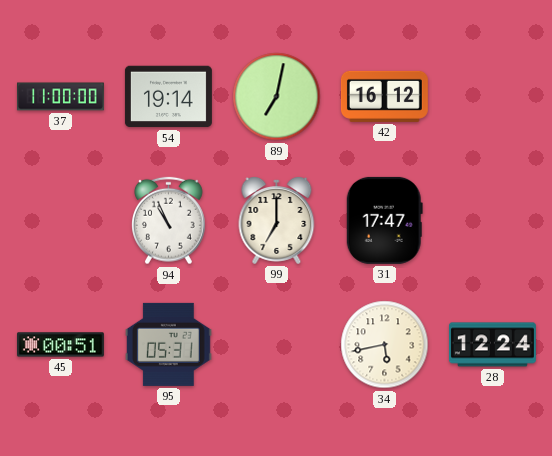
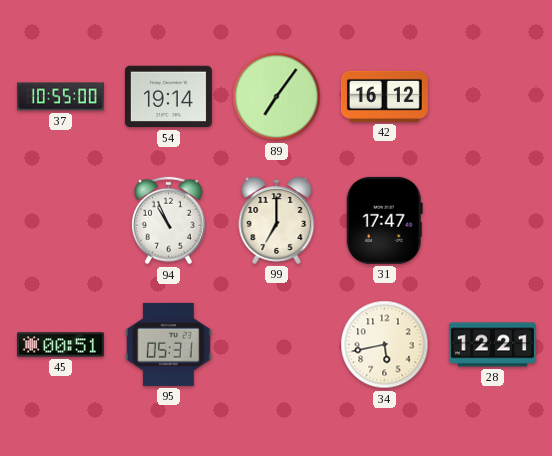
37: 11:00 -> 10:55 (60, 97)
89: 7:02 -> 7:06 (277, 97)
28: 12:24 -> 12:21 (492, 345)
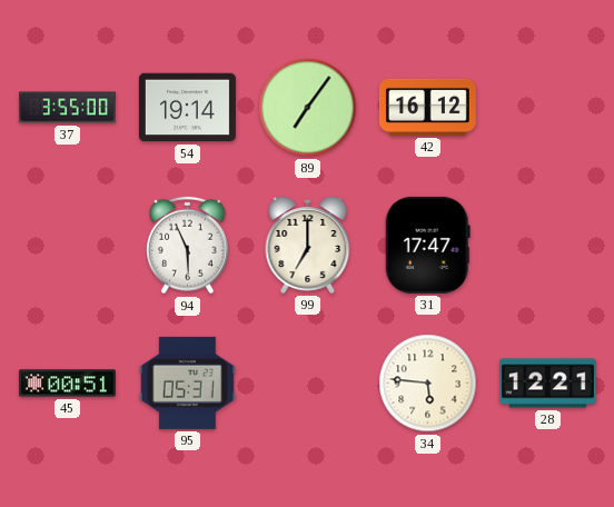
37: 10:55 -> 3:55 (67, 108)
94: 10:56 -> 5:56 (188, 246)
34: 5:43 -> 5:46 (428, 384)
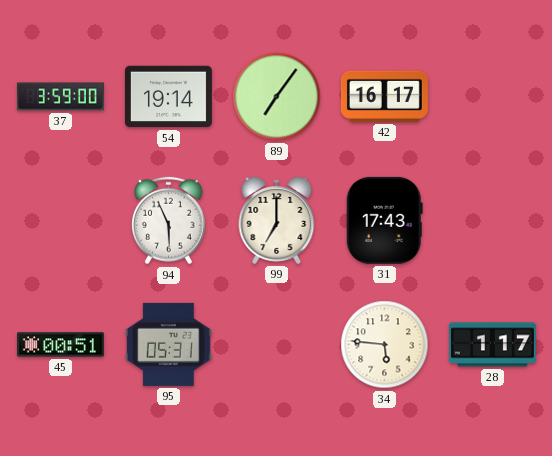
37: 3:55 -> 3:59 (60, 97)
42: 16:12 -> 16:17 (384, 96)
31: 17:47 -> 17:43 (384, 220)
28: 12:21 -> 1:17 (492, 345)
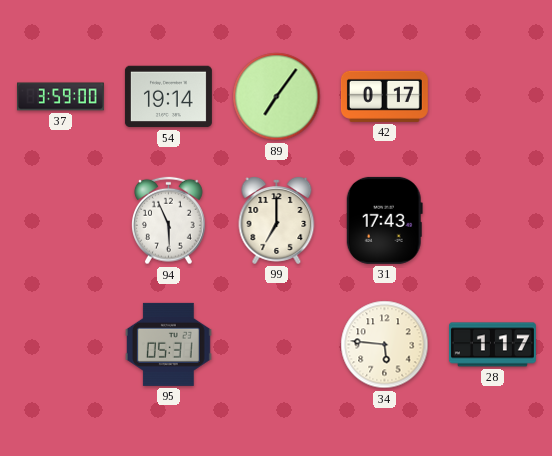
42: 16:17 -> 0:17 (384, 96)
45: 00:51 -> none (60, 345)
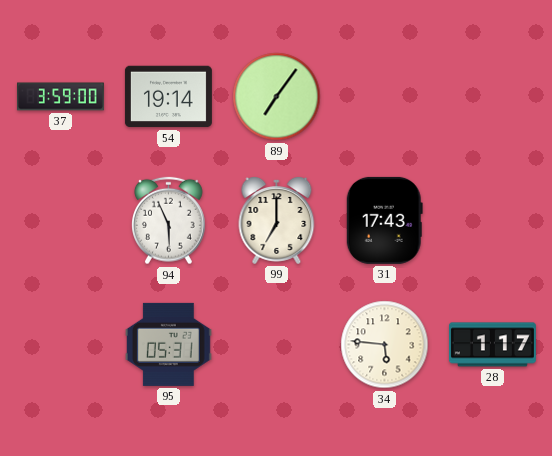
42: 0:17 -> none (384, 96)
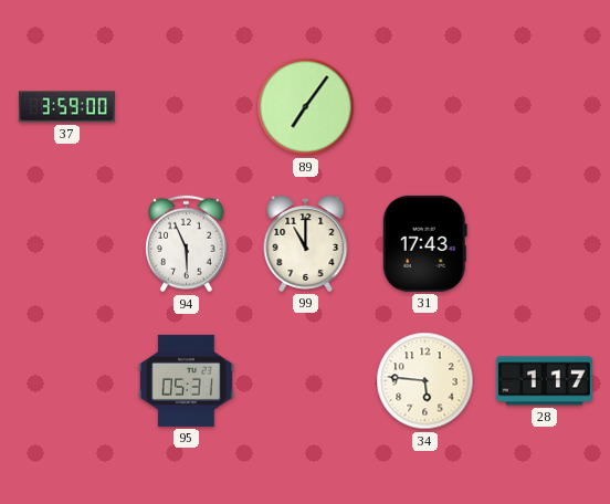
54: 19:14 -> none (168, 97)
99: 7:00 -> 11:00 (306, 244)
